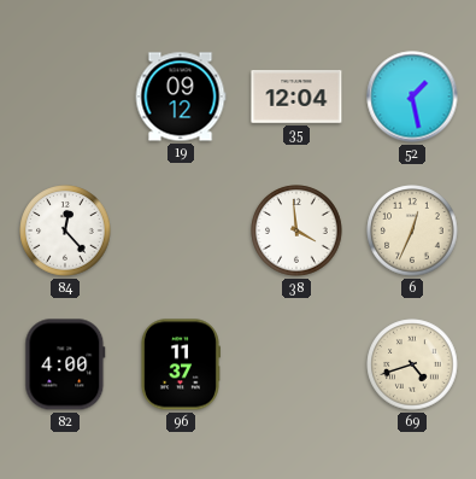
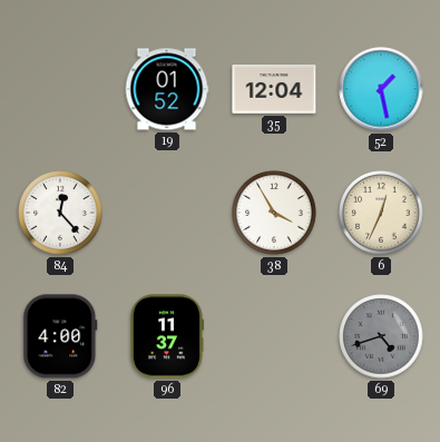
19: 09:12 -> 01:52 (167, 89)
38: 3:59 -> 3:55 (274, 213)
69 dial: cream -> grey (381, 336)
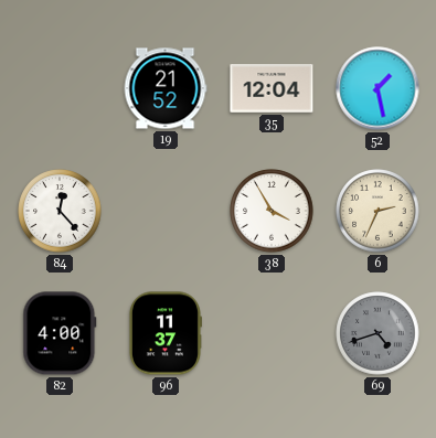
19: 01:52 -> 21:52 (166, 88)
6: 12:34 -> 2:34 (377, 211)
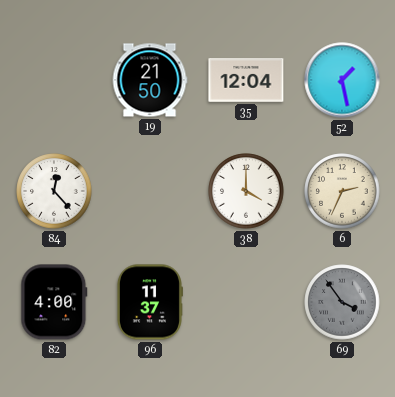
19: 21:52 -> 21:50 (150, 80)
38: 3:55 -> 4:00 (246, 191)
69: 4:42 -> 3:54 (342, 302)
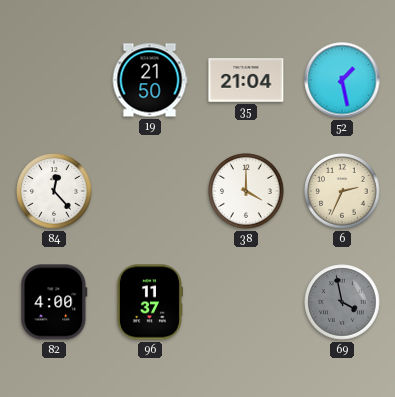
35: 12:04 -> 21:04 (246, 81)
69: 3:54 -> 3:58 (342, 302)
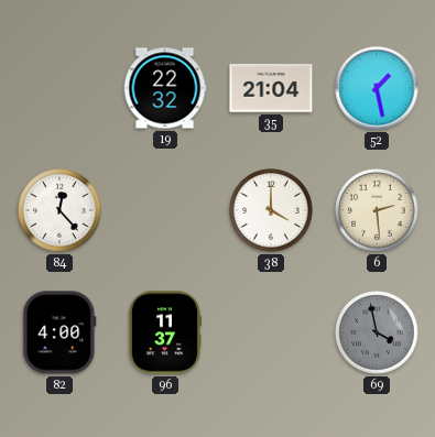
19: 21:50 -> 22:32 (165, 88)
6: 2:34 -> 2:29 (377, 210)
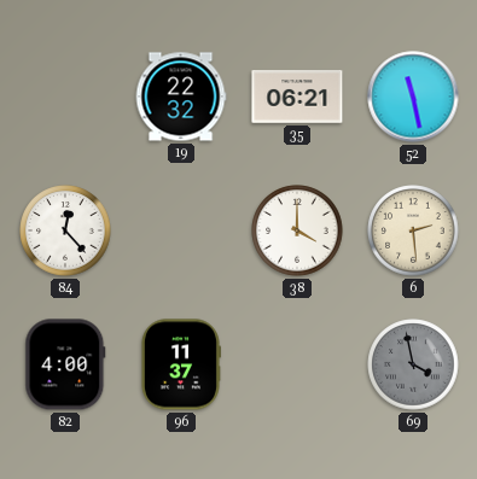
35: 21:04 -> 06:21 (297, 98)
52: 1:28 -> 11:28 (413, 97)
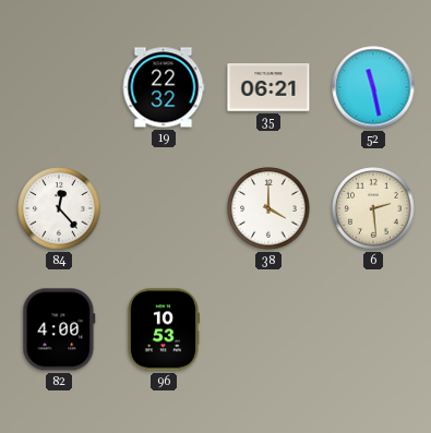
96: 11:37 -> 10:53 (163, 329)
69: 3:58 -> none (413, 364)
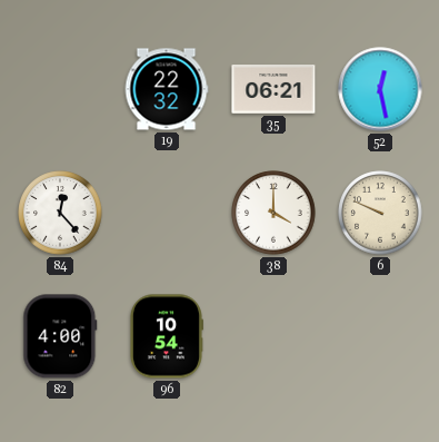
52: 11:28 -> 12:28 (380, 89)
6: 2:29 -> 9:49 (380, 213)
96: 10:53 -> 10:54 (166, 336)
